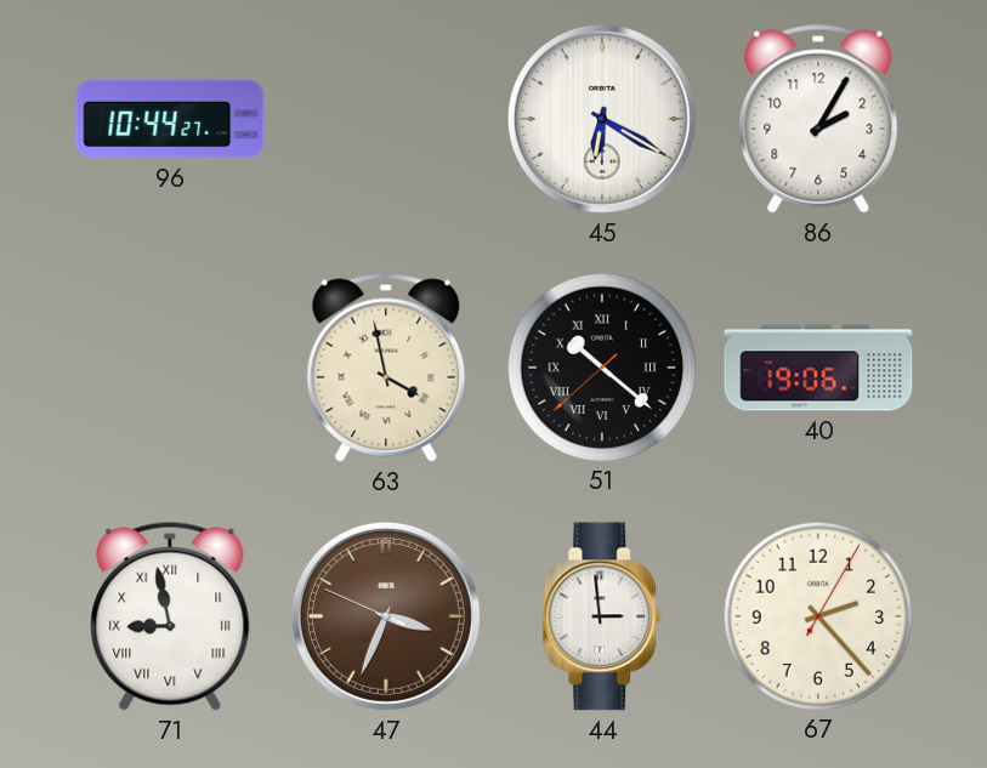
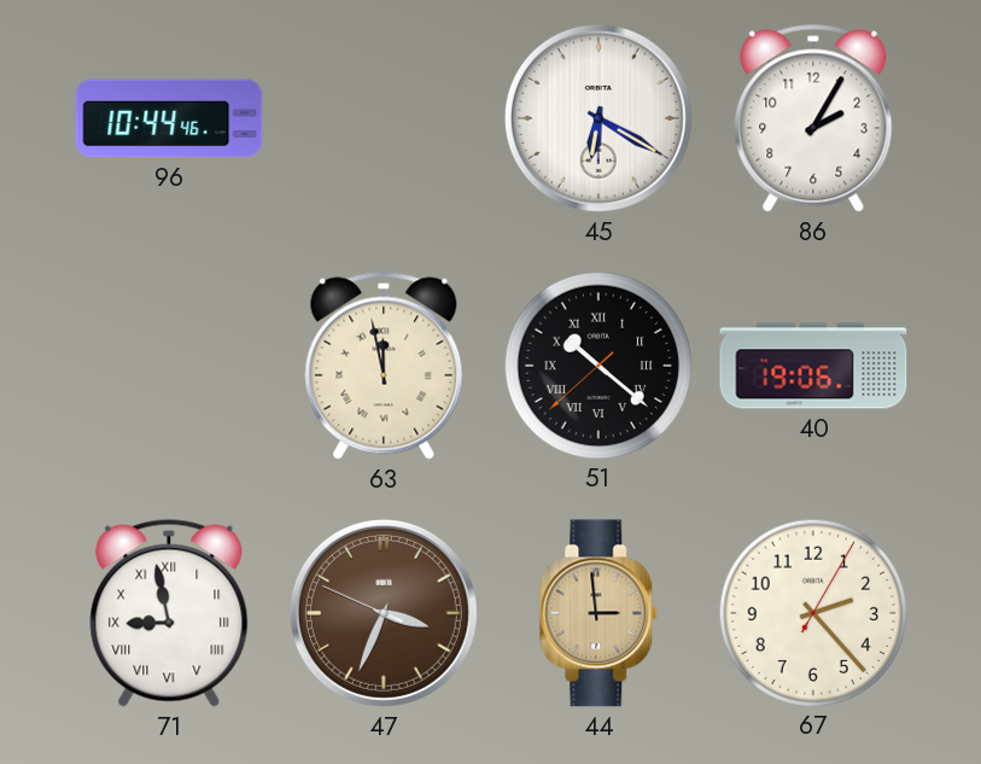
96: 10:44:27 -> 10:44:46 (169, 118)
63: 3:58 -> 11:58 (384, 366)
44 dial: white -> champagne (598, 613)
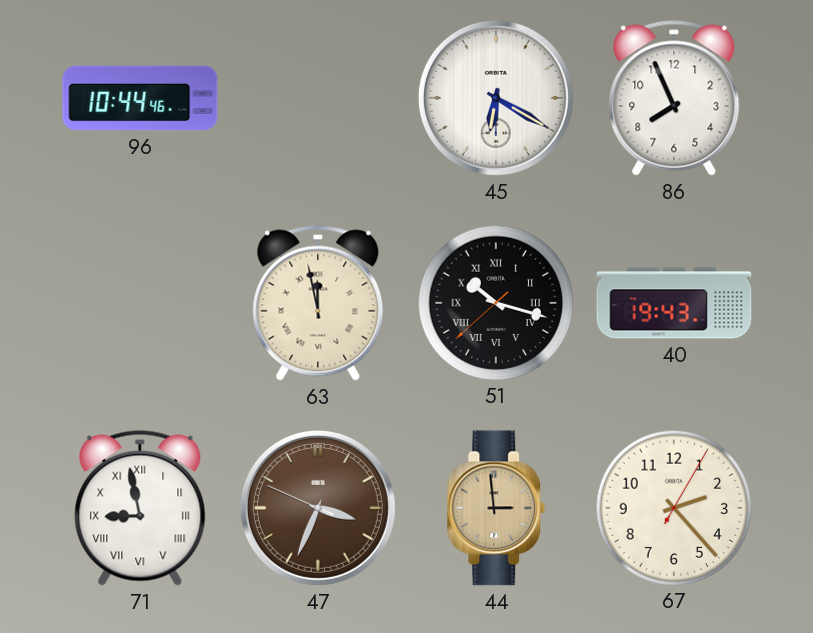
86: 2:05 -> 7:56 (674, 98)
51: 10:21 -> 10:17 (495, 302)
40: 19:06 -> 19:43 (674, 303)
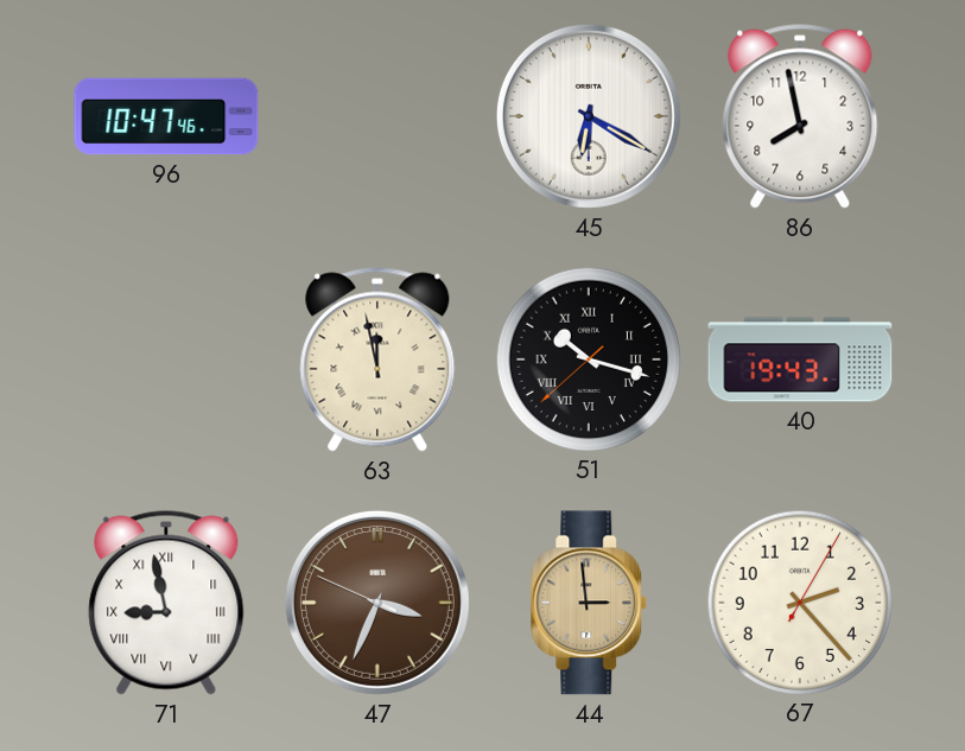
96: 10:44 -> 10:47 (166, 116)
86: 7:56 -> 7:58 (800, 116)
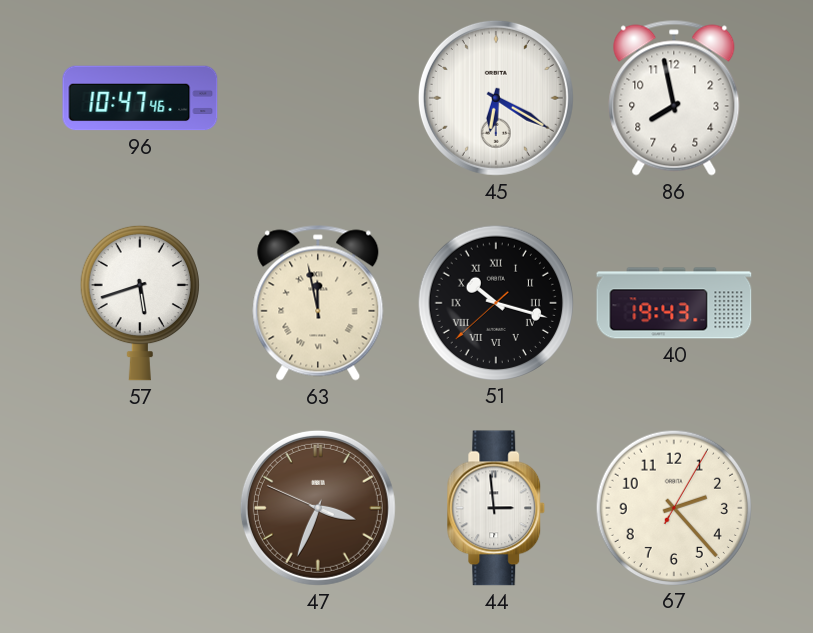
57: none -> 5:42 (140, 303)
71: 8:58 -> none (166, 603)
44 dial: champagne -> white (496, 508)
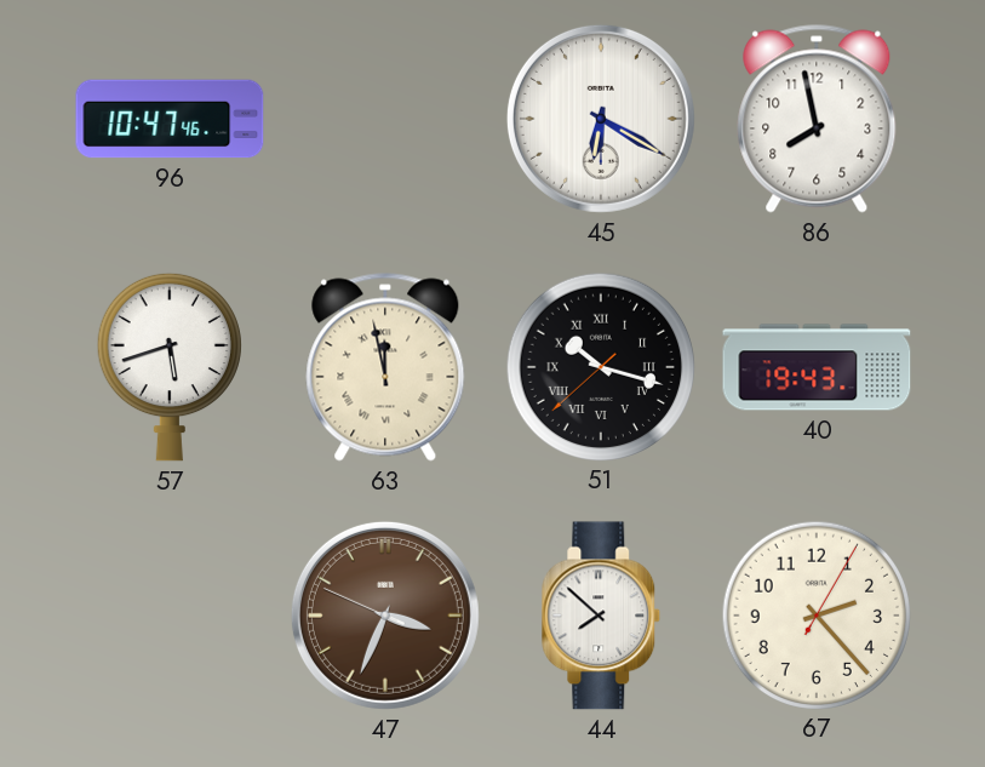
44: 2:59 -> 7:52 (601, 616)
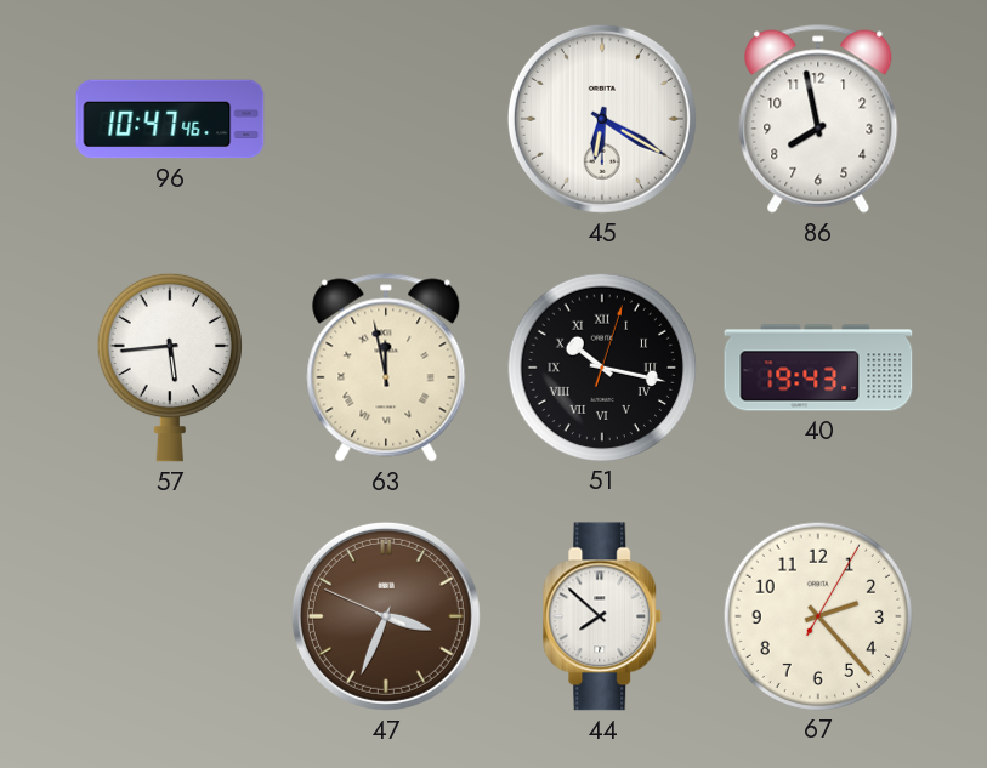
57: 5:42 -> 5:44 (170, 368)
51: 10:17:38 -> 10:17:03 (601, 366)
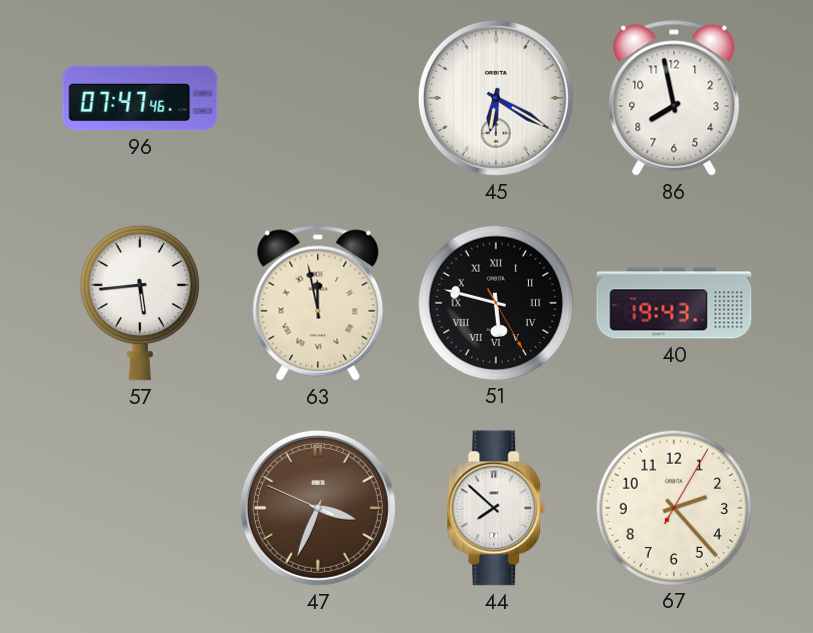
96: 10:47 -> 07:47 (140, 98)
51: 10:17 -> 5:47 (495, 302)
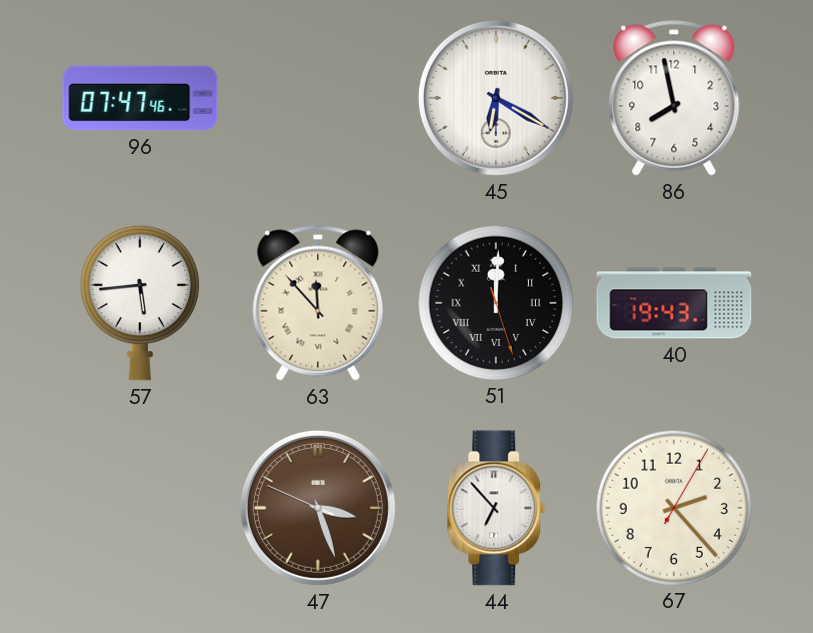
63: 11:58 -> 11:53 (318, 303)
51: 5:47 -> 12:00 (495, 302)
47: 3:33 -> 3:26 (318, 508)
44: 7:52 -> 6:53 (496, 508)
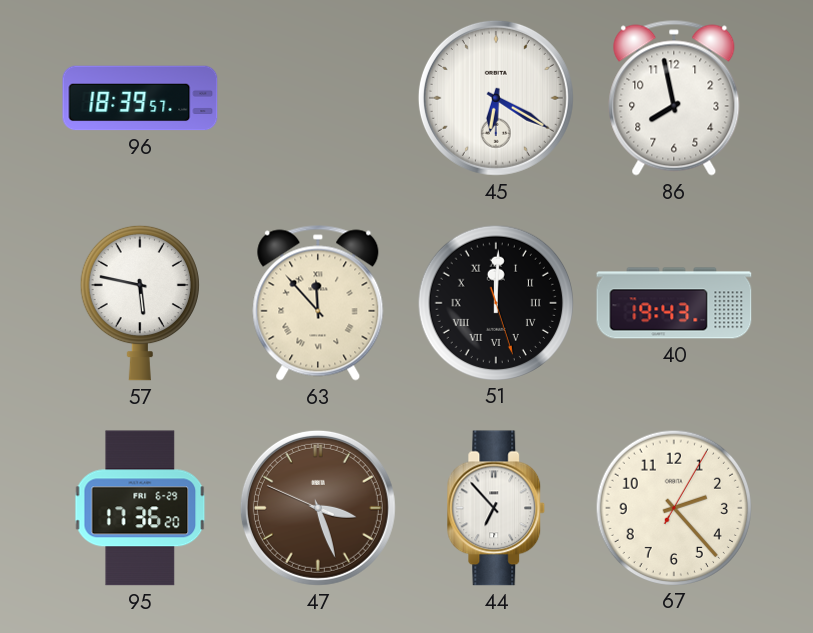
96: 07:47 -> 18:39 (140, 98)
57: 5:44 -> 5:47 (140, 303)
95: none -> 17:36 (140, 508)
